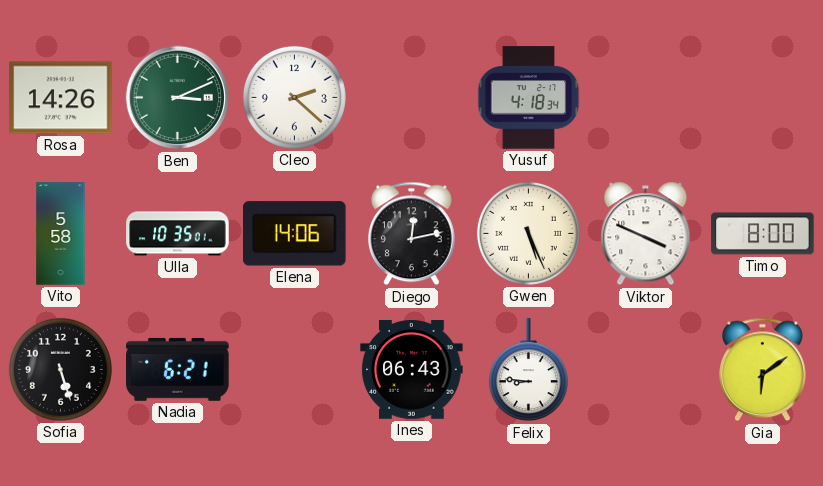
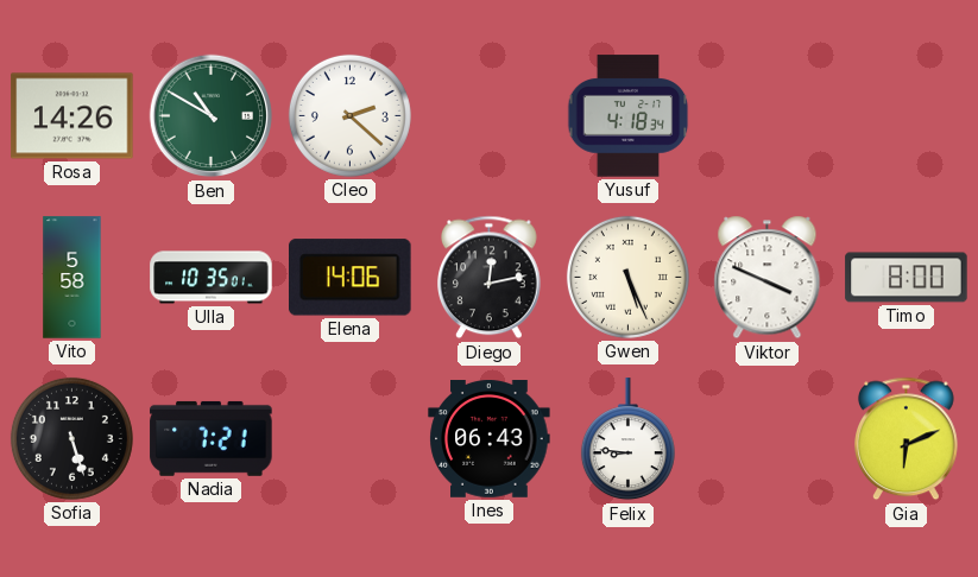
Ben: 3:11 -> 10:50 (212, 116)
Nadia: 6:21 -> 7:21 (212, 438)
Gia: 6:09 -> 6:11 (907, 439)
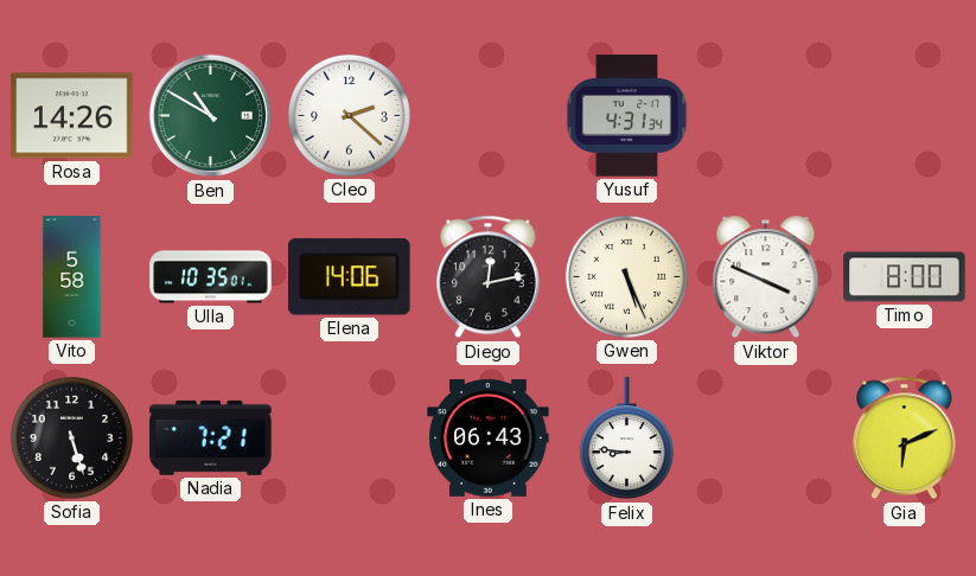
Yusuf: 4:18 -> 4:31 (627, 116)
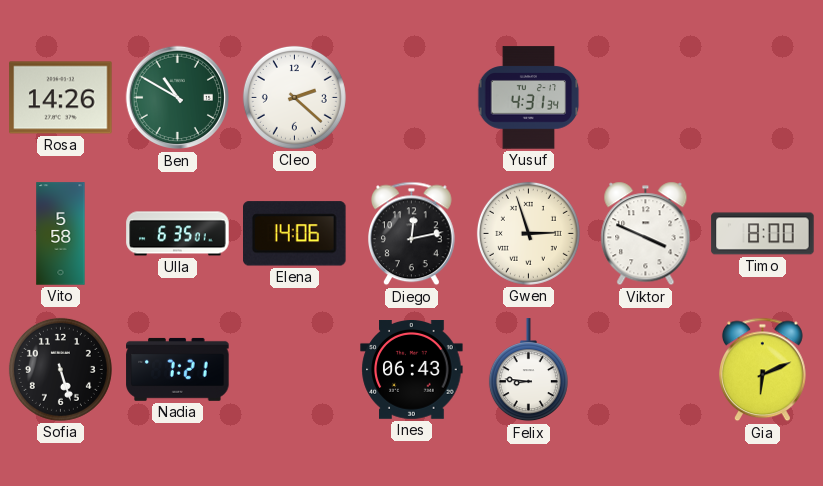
Ulla: 10:35 -> 6:35 (178, 234)
Gwen: 5:26 -> 2:57 (528, 233)
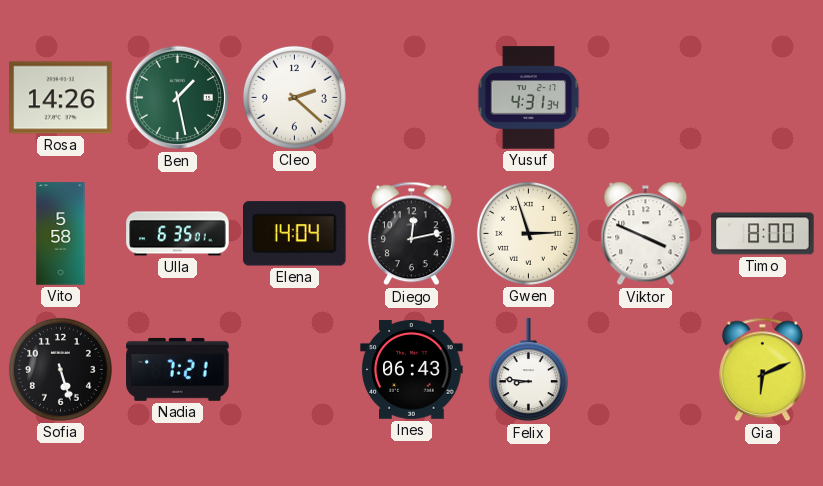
Ben: 10:50 -> 1:28 (178, 98)
Elena: 14:06 -> 14:04 (295, 234)
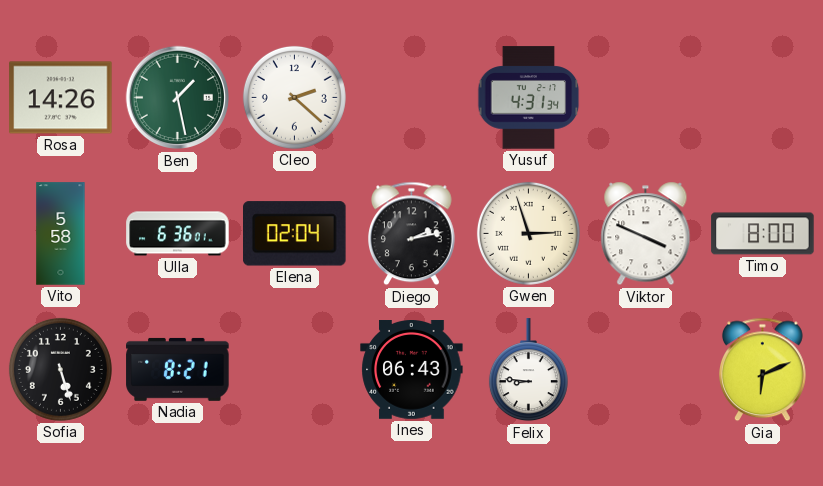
Ulla: 6:35 -> 6:36 (178, 234)
Elena: 14:04 -> 02:04 (295, 234)
Diego: 12:13 -> 2:13 (412, 234)
Nadia: 7:21 -> 8:21 (178, 369)
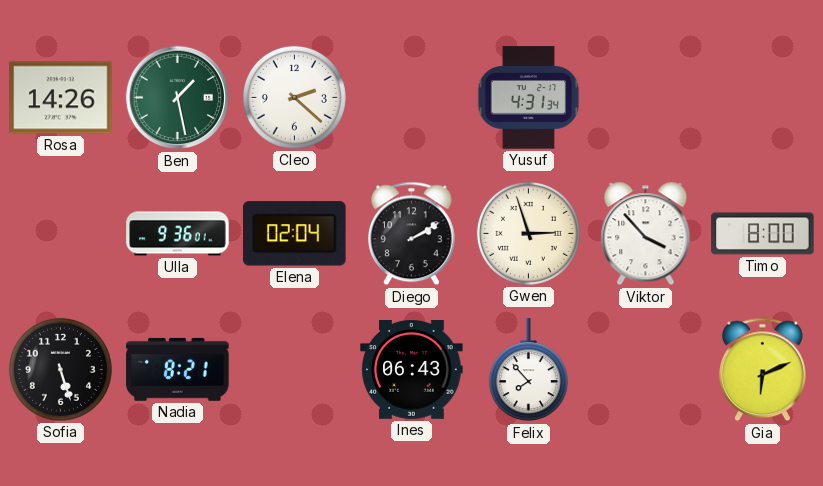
Vito: 5:58 -> none (61, 234)
Ulla: 6:36 -> 9:36 (178, 234)
Diego: 2:13 -> 2:10 (412, 234)
Viktor: 3:49 -> 3:53 (646, 234)
Felix: 8:46 -> 7:53 (528, 370)
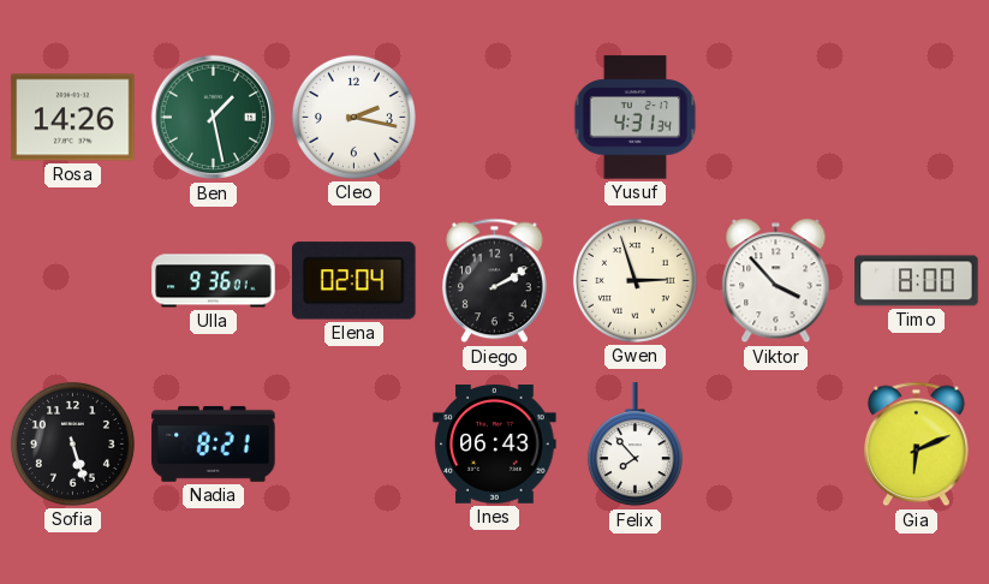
Cleo: 2:22 -> 2:17 (353, 117)
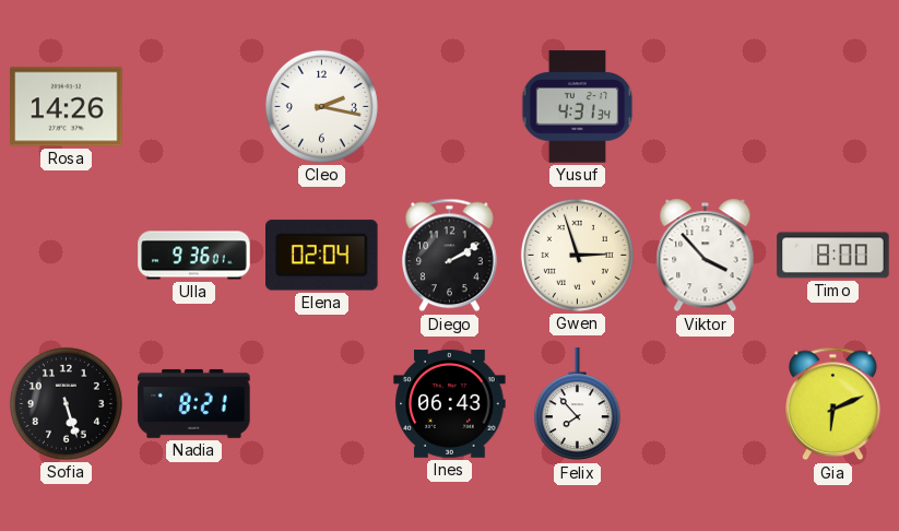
Ben: 1:28 -> none (214, 118)
